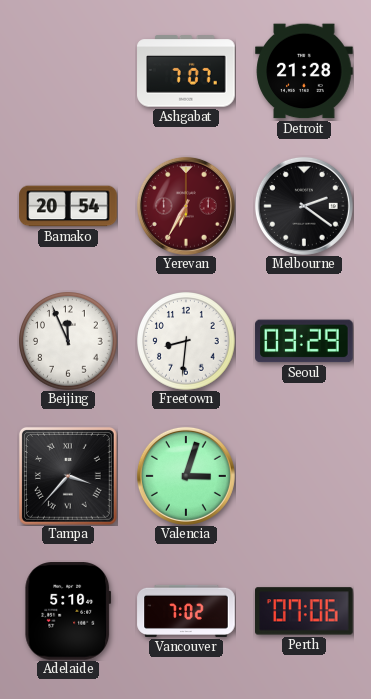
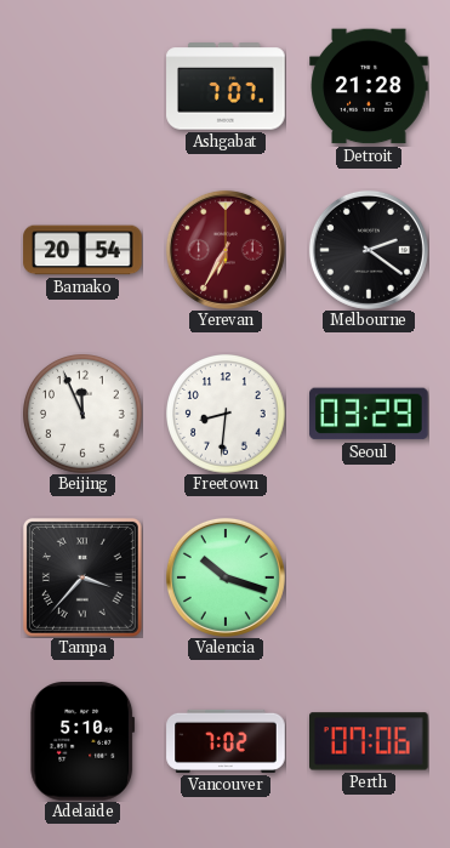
Valencia: 3:03 -> 10:18 (226, 577)
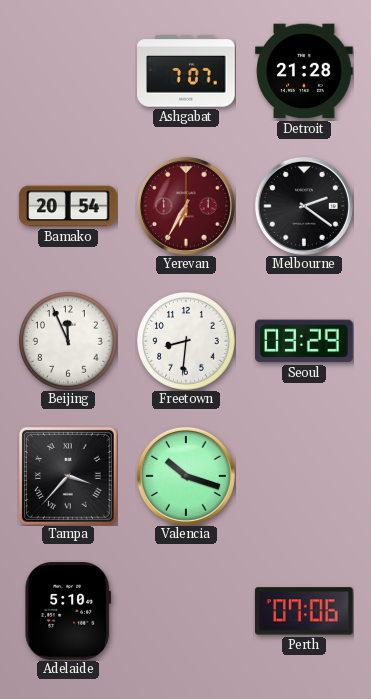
Vancouver: 7:02 -> none (226, 741)
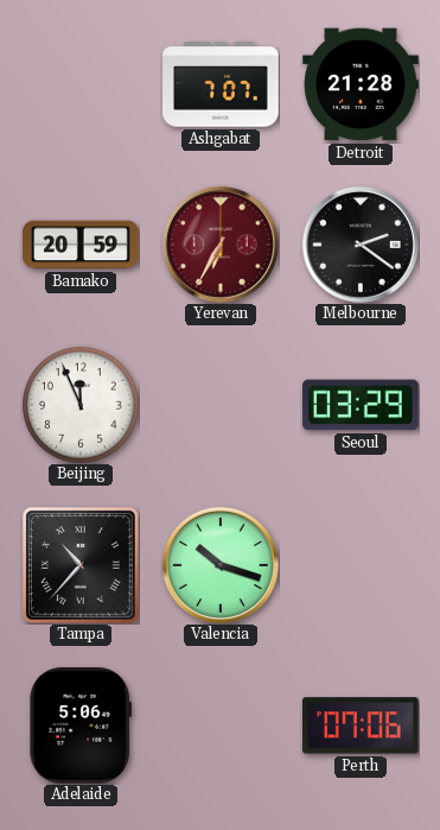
Bamako: 20:54 -> 20:59 (81, 245)
Freetown: 8:31 -> none (187, 342)
Tampa: 3:37 -> 10:37 (81, 565)
Adelaide: 5:10 -> 5:06 (81, 726)
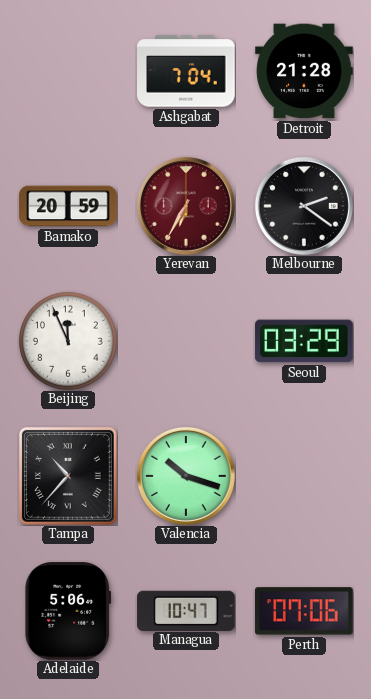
Ashgabat: 7:07 -> 7:04 (186, 71)
Managua: none -> 10:47 (186, 610)
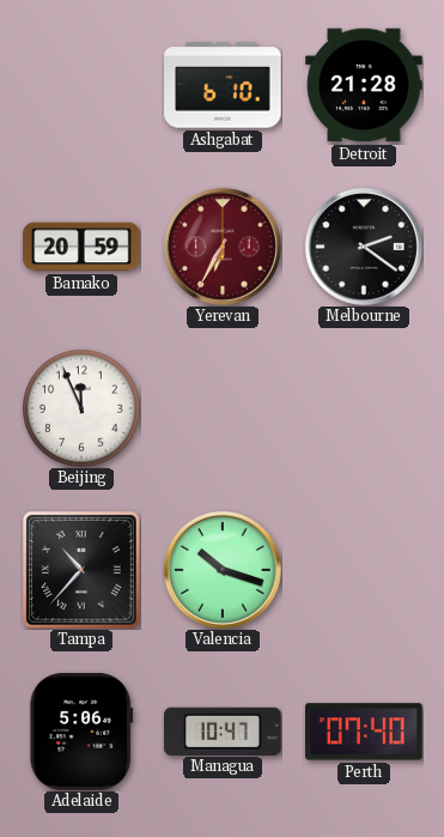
Ashgabat: 7:04 -> 6:10 (223, 85)
Seoul: 03:29 -> none (304, 341)
Perth: 07:06 -> 07:40 (365, 732)
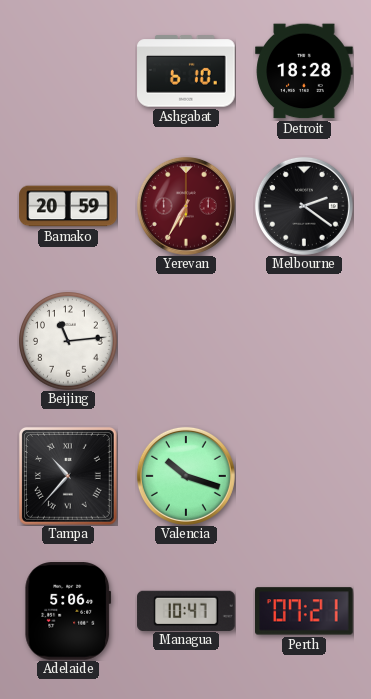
Detroit: 21:28 -> 18:28 (304, 71)
Beijing: 11:56 -> 11:14 (69, 342)
Perth: 07:40 -> 07:21 (305, 611)
